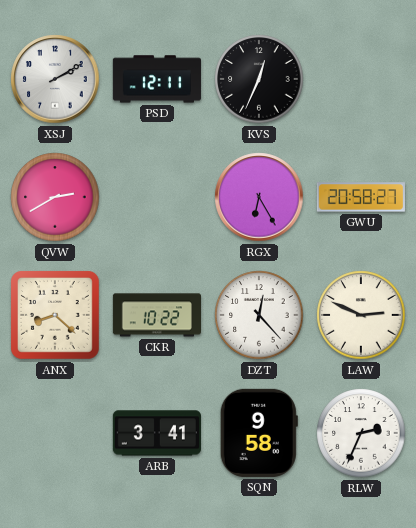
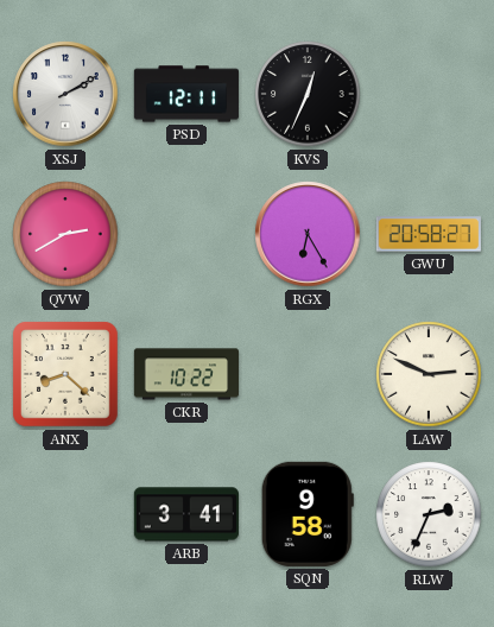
DZT: 12:23 -> none (259, 315)
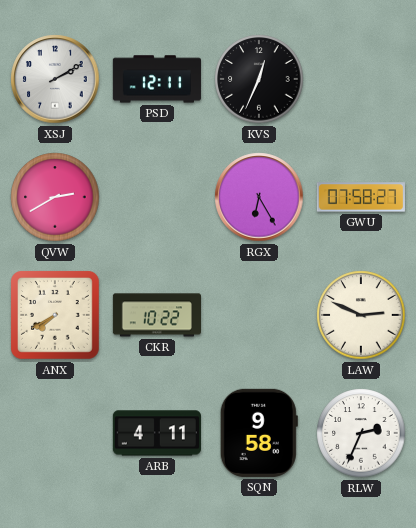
GWU: 20:58 -> 07:58 (361, 197)
ANX: 8:22 -> 7:40 (56, 316)
ARB: 3:41 -> 4:11 (157, 433)
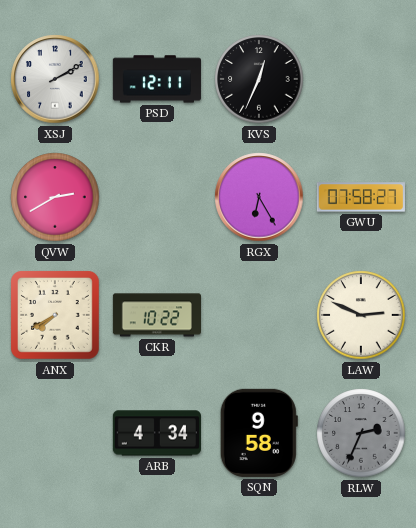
ARB: 4:11 -> 4:34 (157, 433)
RLW dial: white -> grey (361, 433)
